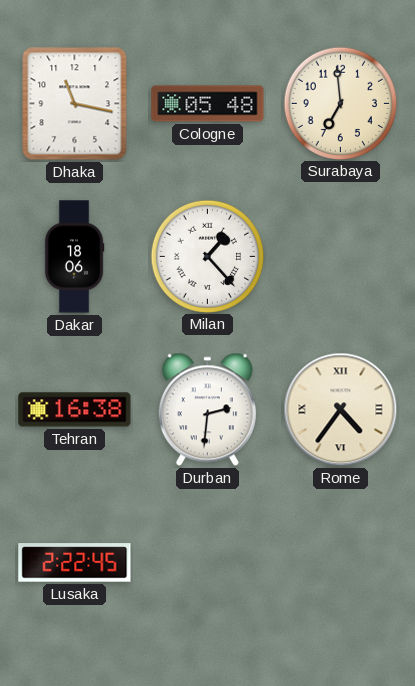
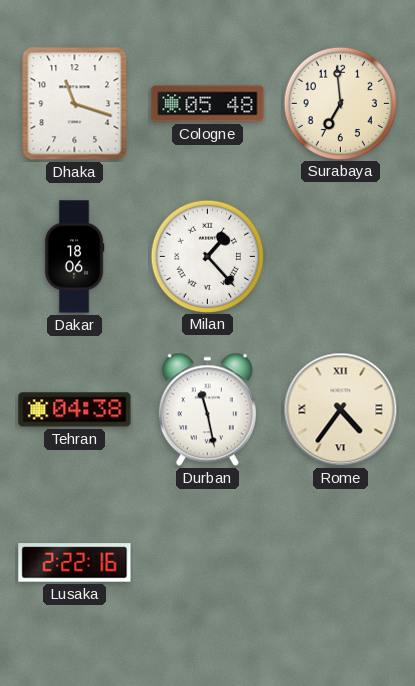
Dhaka: 11:17 -> 11:18 (75, 104)
Tehran: 16:38 -> 04:38 (75, 410)
Durban: 2:31 -> 11:28 (207, 410)
Lusaka: 2:22:45 -> 2:22:16 (75, 563)
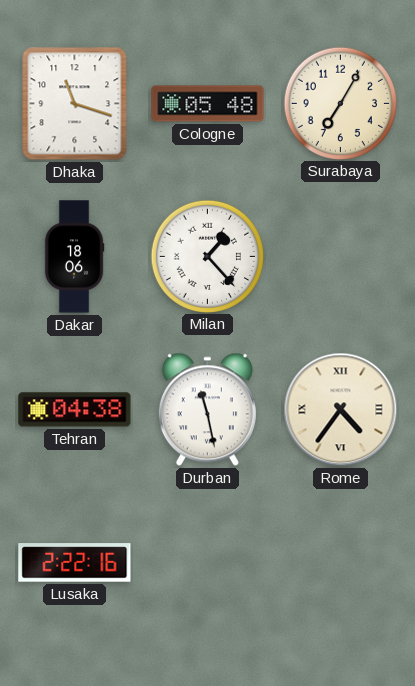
Surabaya: 6:59 -> 7:05 (340, 103)
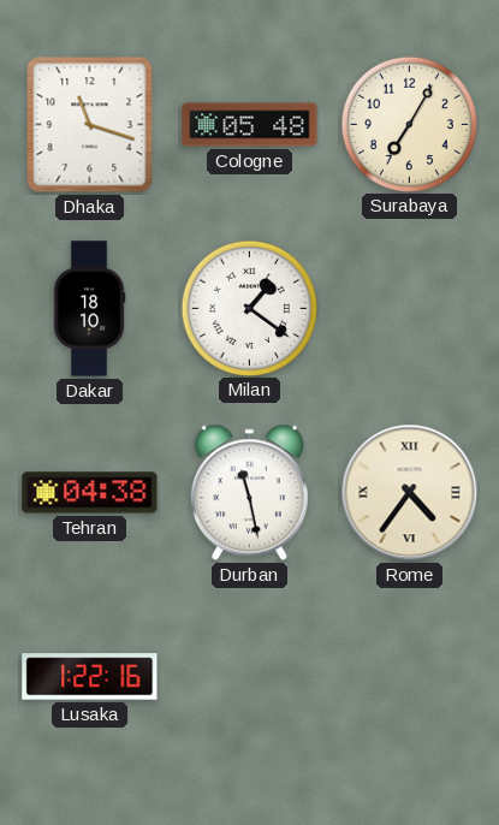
Dakar: 18:06 -> 18:10 (89, 309)
Milan: 1:23 -> 1:21 (249, 308)
Lusaka: 2:22 -> 1:22 (90, 677)
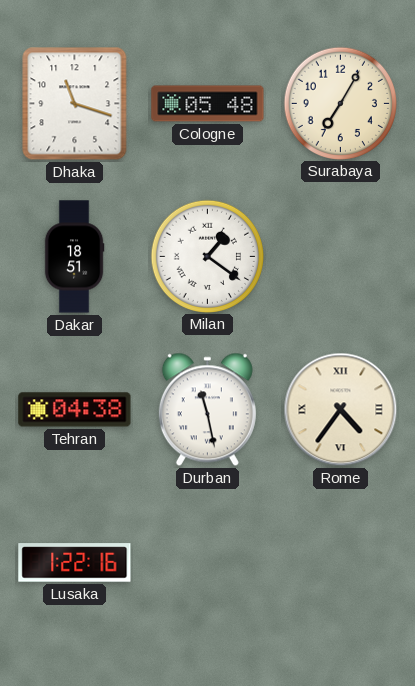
Dakar: 18:10 -> 18:51 (74, 257)
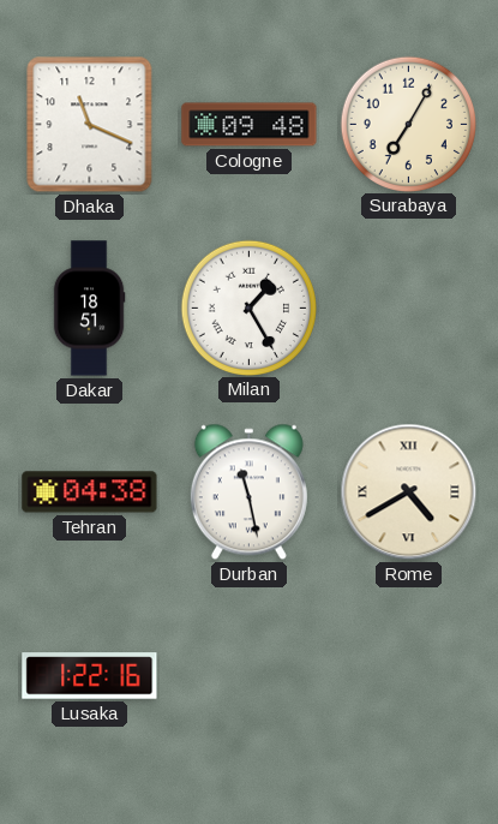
Dhaka: 11:18 -> 11:19 (90, 125)
Cologne: 05:48 -> 09:48 (250, 125)
Milan: 1:21 -> 1:25 (248, 307)
Rome: 4:36 -> 4:40 (409, 492)
